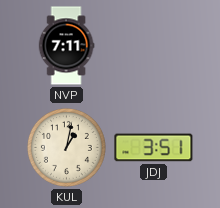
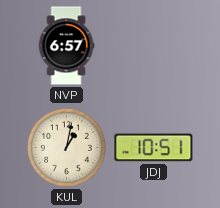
NVP: 7:11 -> 6:57 (66, 46)
JDJ: 3:51 -> 10:51 (154, 148)
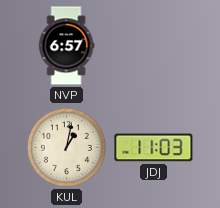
JDJ: 10:51 -> 11:03 (154, 148)
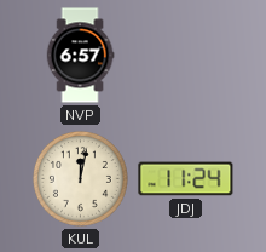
KUL: 1:02 -> 12:02 (80, 178)
JDJ: 11:03 -> 11:24 (186, 179)
